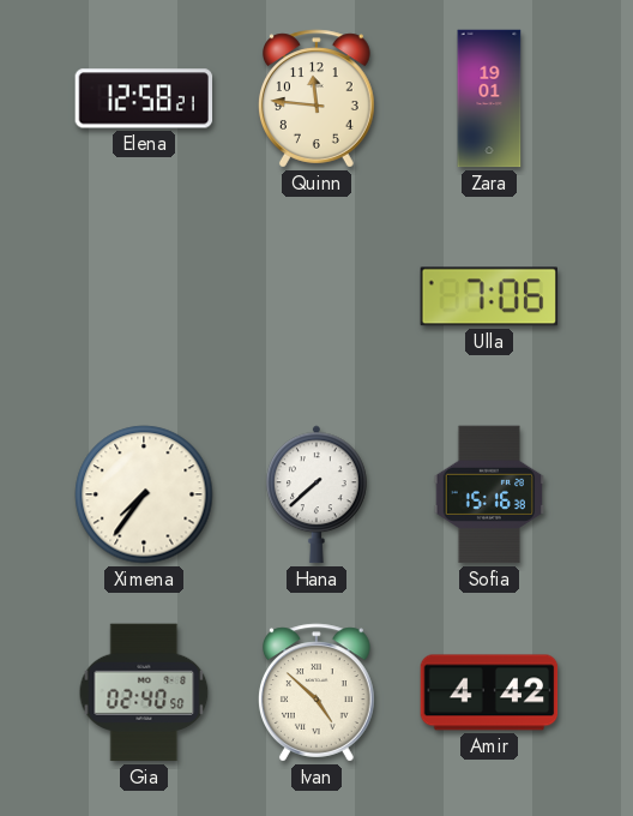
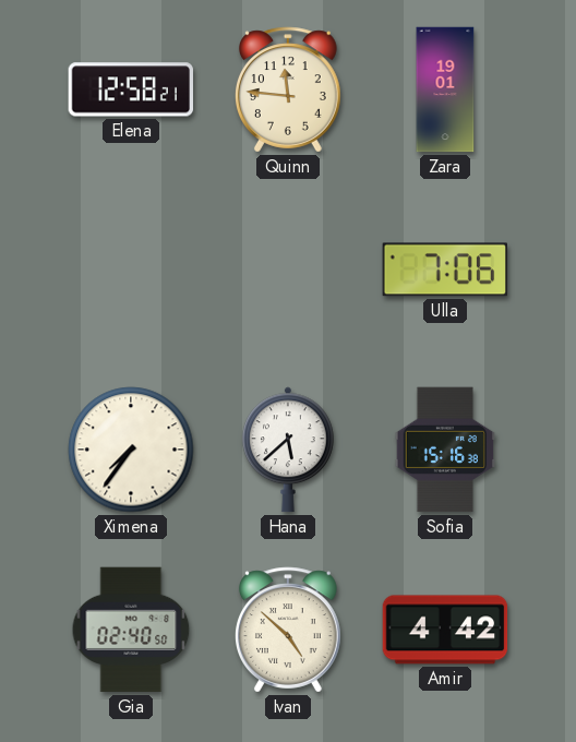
Hana: 7:38 -> 5:38 (289, 450)
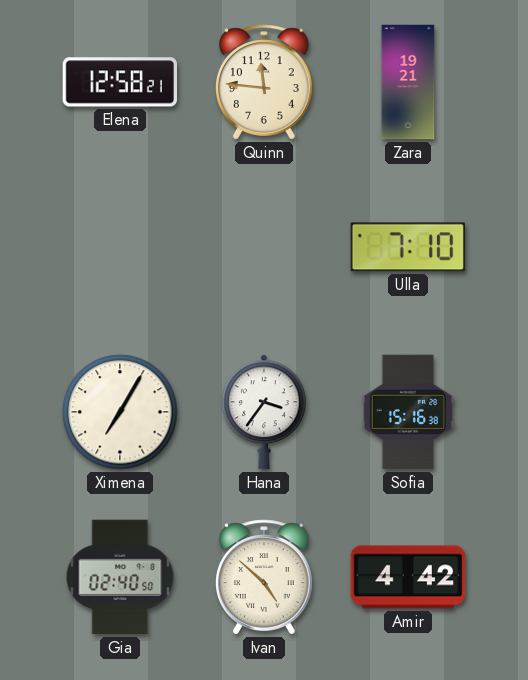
Zara: 19:01 -> 19:21 (408, 82)
Ulla: 7:06 -> 7:10 (407, 247)
Ximena: 7:36 -> 7:05 (120, 412)
Hana: 5:38 -> 3:36 (265, 412)
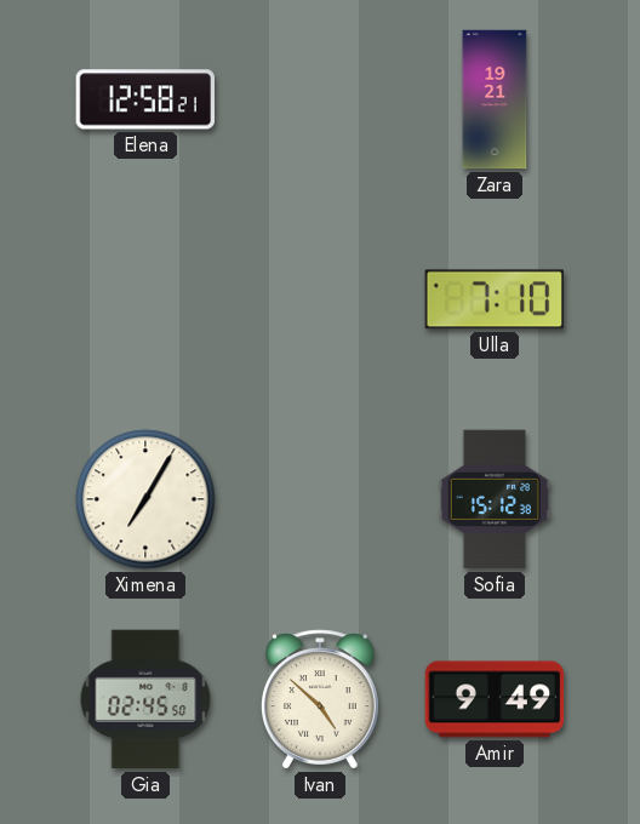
Quinn: 11:46 -> none (264, 82)
Hana: 3:36 -> none (265, 412)
Sofia: 15:16 -> 15:12 (495, 499)
Gia: 02:40 -> 02:45 (145, 699)
Amir: 4:42 -> 9:49 (495, 699)
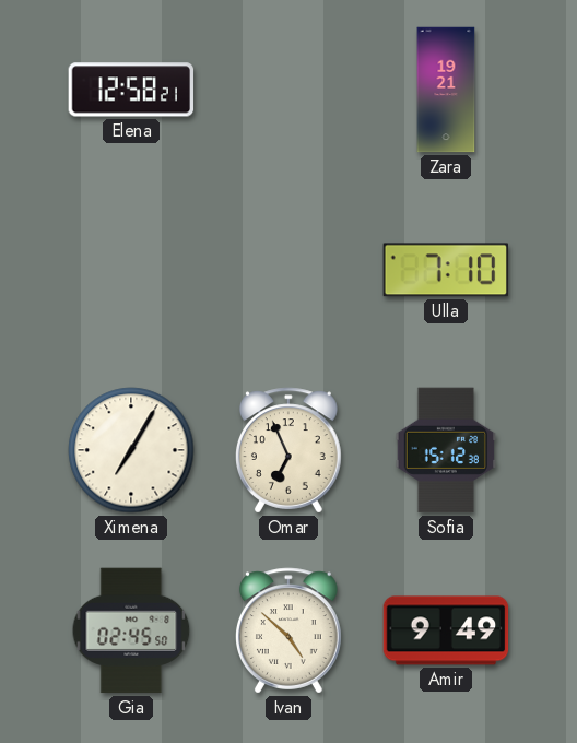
Omar: none -> 6:56 (288, 450)
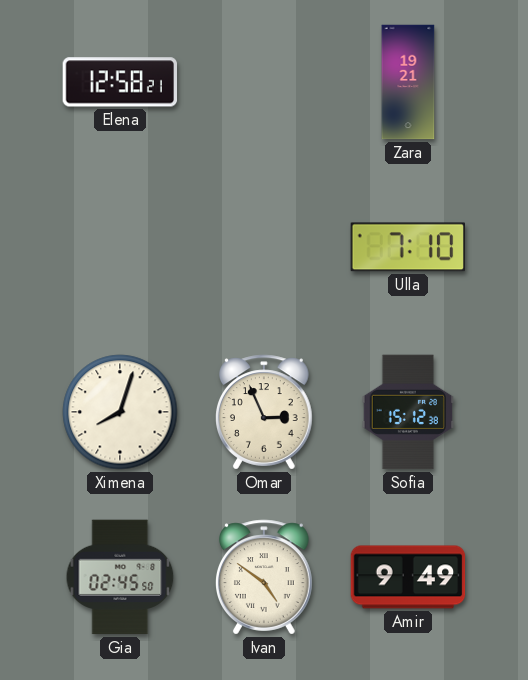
Ximena: 7:05 -> 8:03 (120, 412)
Omar: 6:56 -> 2:56 (264, 412)
Ivan: 4:52 -> 4:51 (264, 577)
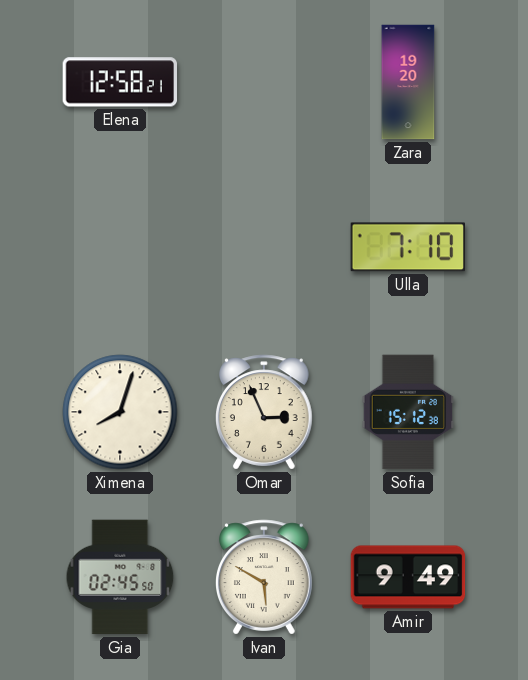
Zara: 19:21 -> 19:20 (408, 82)
Ivan: 4:51 -> 5:50 (264, 577)
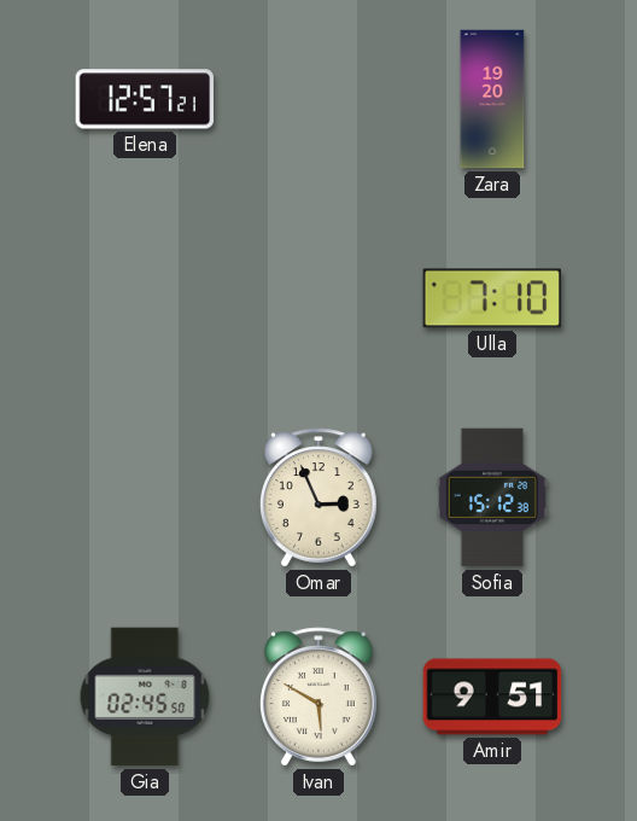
Elena: 12:58 -> 12:57 (145, 99)
Ximena: 8:03 -> none (120, 412)
Amir: 9:49 -> 9:51 (492, 697)
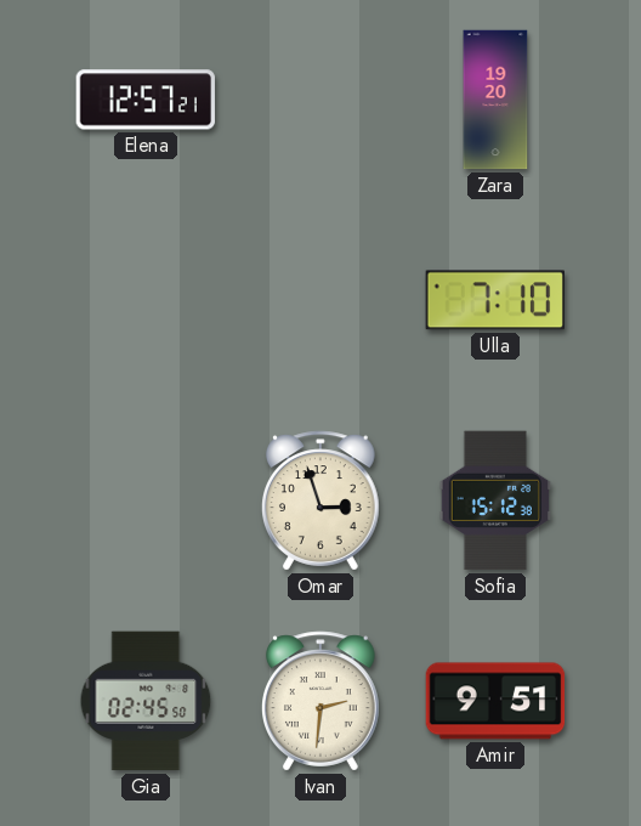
Omar: 2:56 -> 2:57 (320, 500)
Ivan: 5:50 -> 2:31 (320, 701)
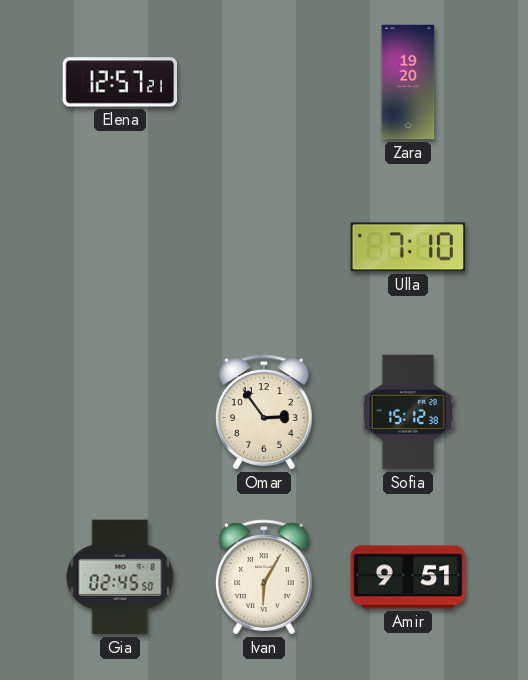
Omar: 2:57 -> 2:54 (264, 412)
Ivan: 2:31 -> 6:05 (264, 577)
